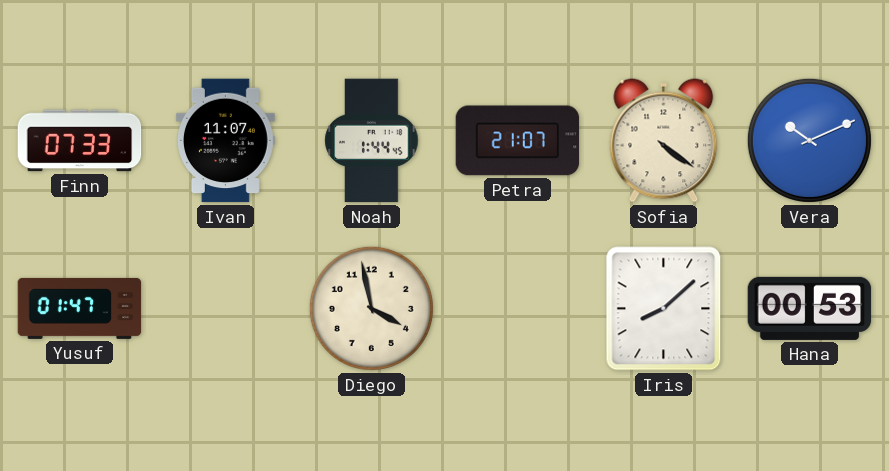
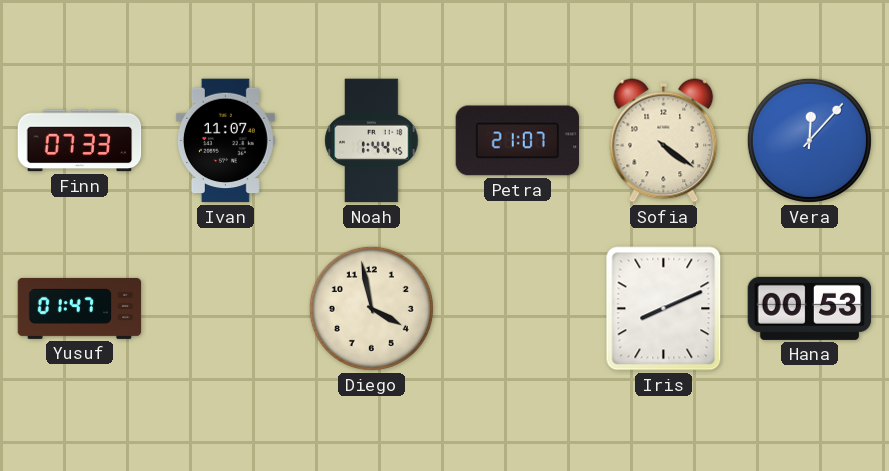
Vera: 10:11 -> 12:07 (809, 140)
Iris: 8:08 -> 8:11 (664, 309)
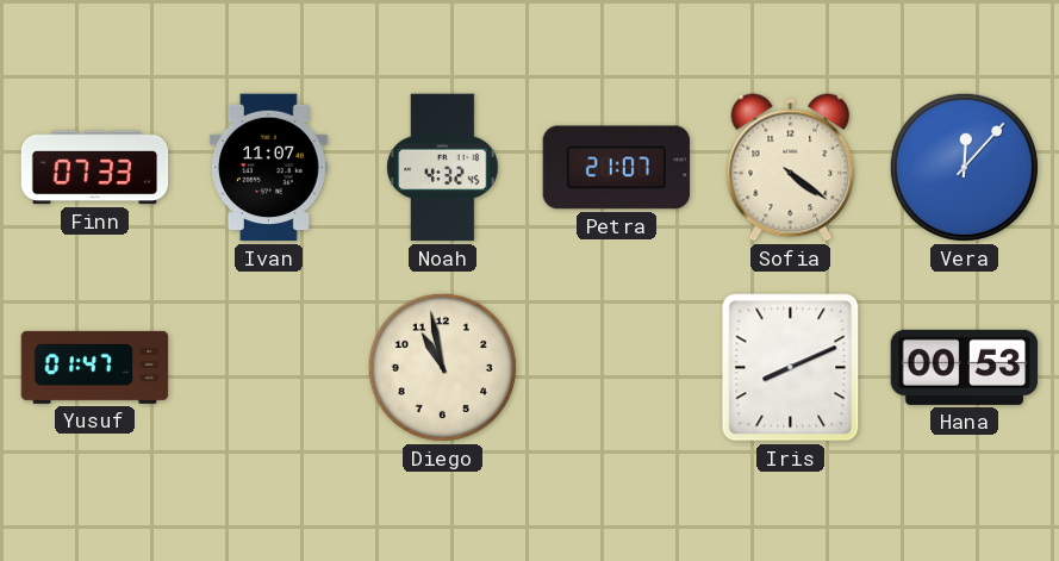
Noah: 1:44 -> 4:32 (443, 168)
Diego: 3:58 -> 10:58 (442, 367)
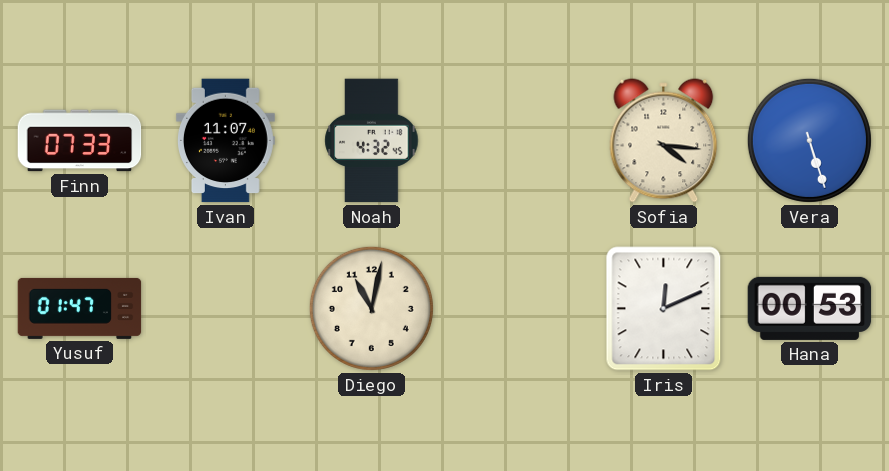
Petra: 21:07 -> none (617, 168)
Sofia: 4:21 -> 4:16 (664, 141)
Vera: 12:07 -> 5:27 (809, 140)
Diego: 10:58 -> 11:02 (371, 308)
Iris: 8:11 -> 12:11 (664, 309)
